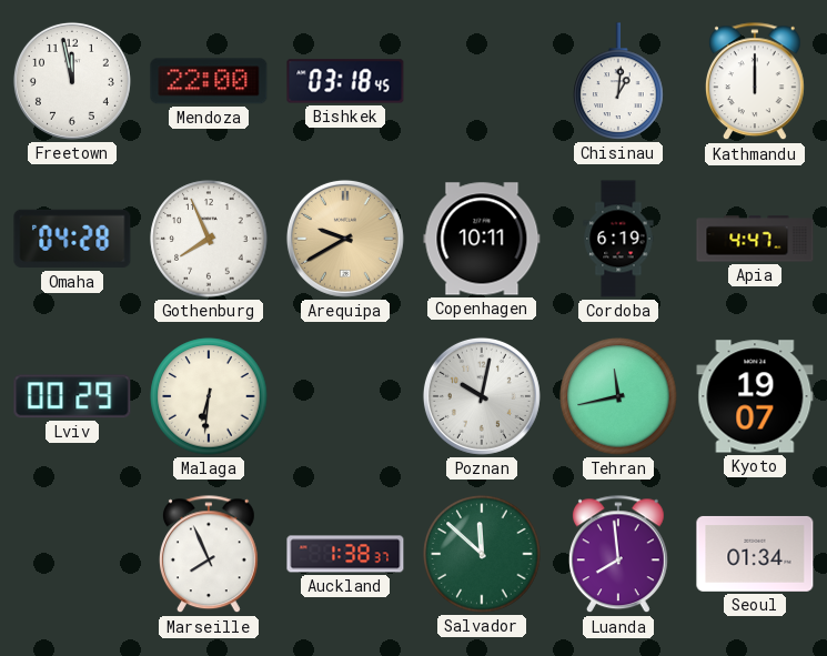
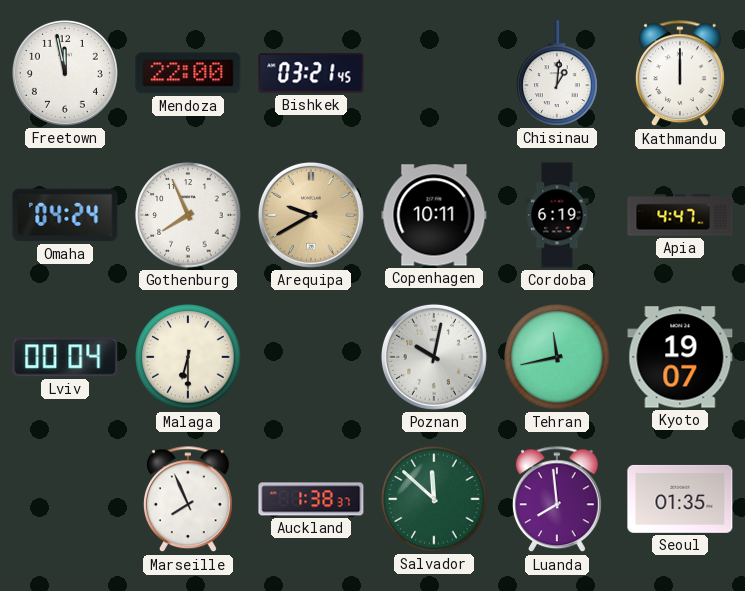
Bishkek: 03:18 -> 03:21 (311, 73)
Omaha: 04:28 -> 04:24 (65, 215)
Lviv: 00:29 -> 00:04 (65, 357)
Malaga: 6:31 -> 6:30 (188, 357)
Seoul: 01:34 -> 01:35 (680, 499)
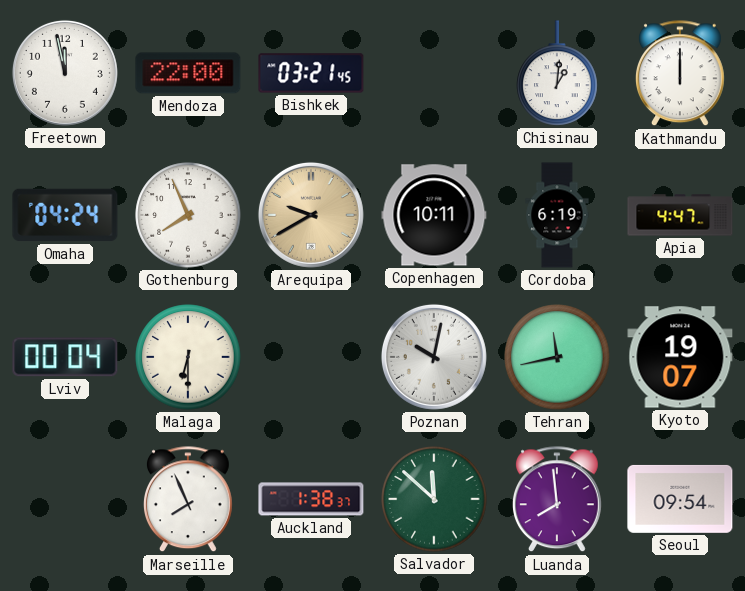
Seoul: 01:35 -> 09:54 (680, 499)
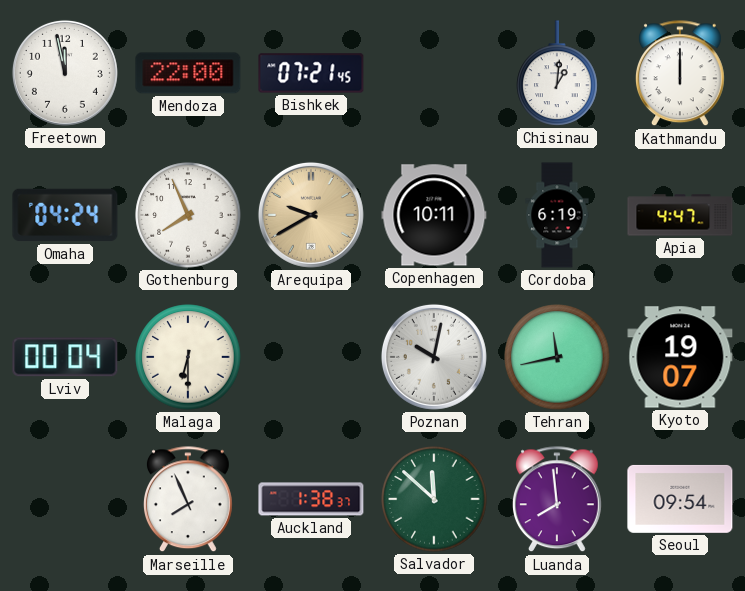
Bishkek: 03:21 -> 07:21 (311, 73)
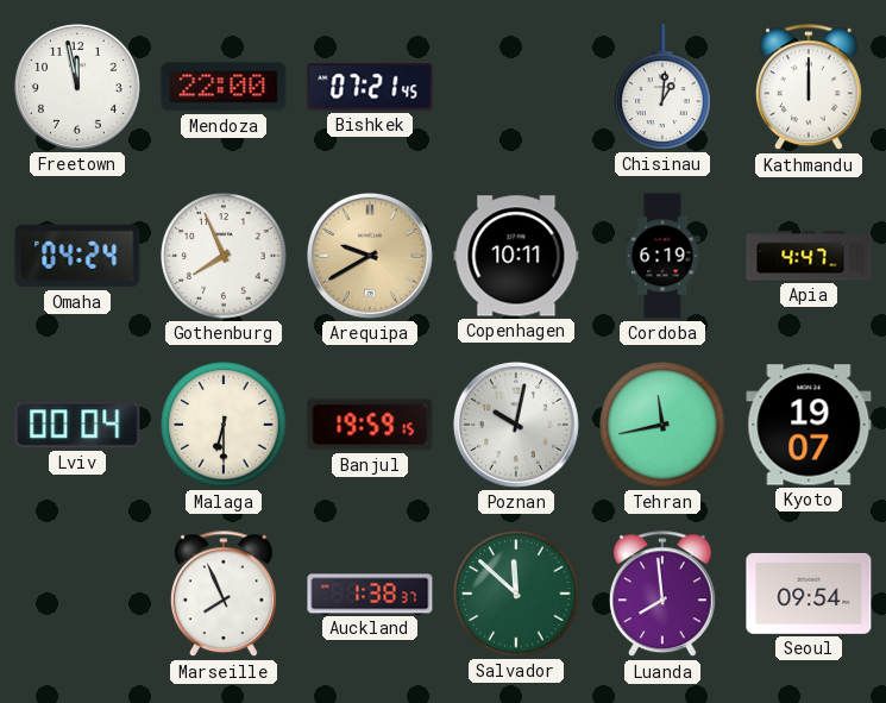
Banjul: none -> 19:59 (370, 425)
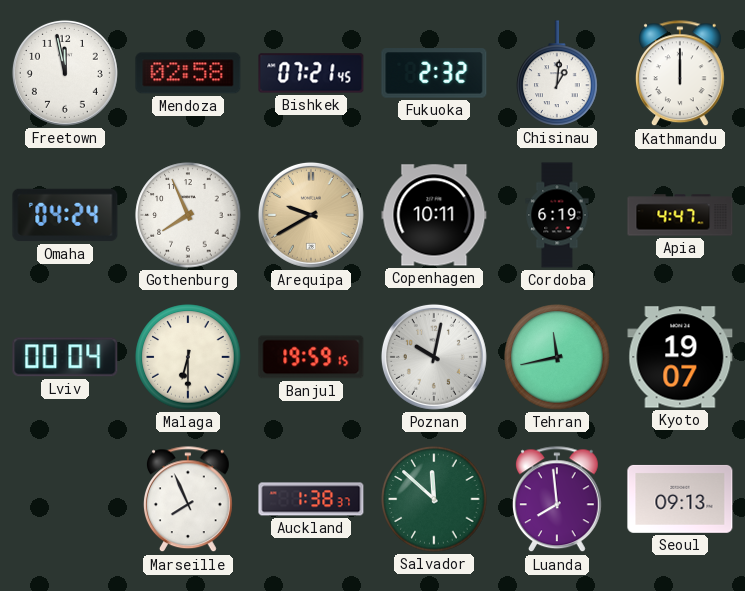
Mendoza: 22:00 -> 02:58 (188, 73)
Fukuoka: none -> 2:32 (434, 73)
Seoul: 09:54 -> 09:13 (680, 499)
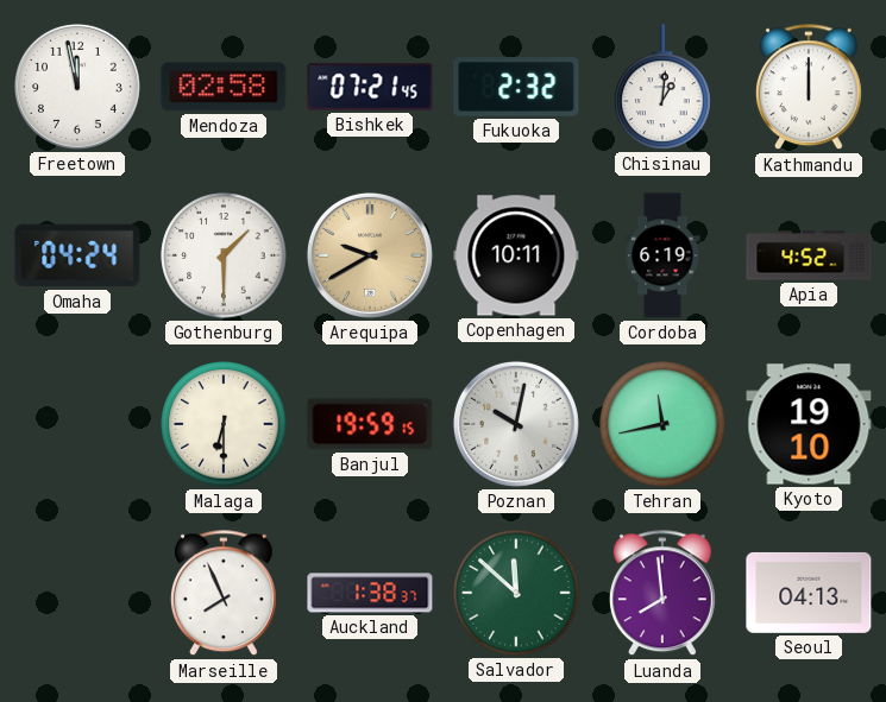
Gothenburg: 7:56 -> 1:30 (224, 255)
Apia: 4:47 -> 4:52 (809, 255)
Lviv: 00:04 -> none (65, 357)
Kyoto: 19:07 -> 19:10 (809, 424)
Seoul: 09:13 -> 04:13 (809, 593)
